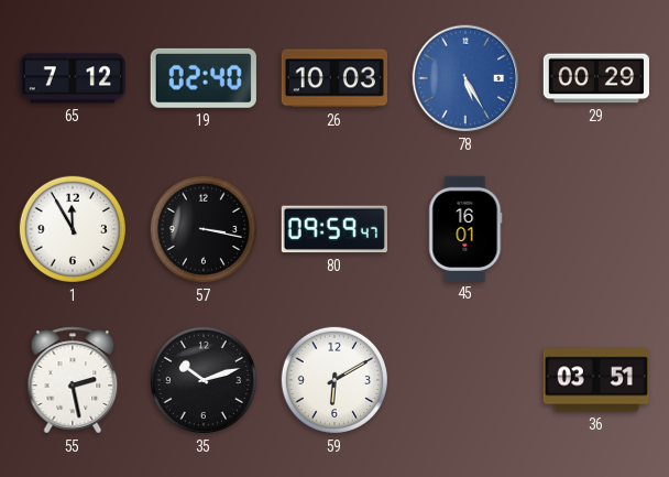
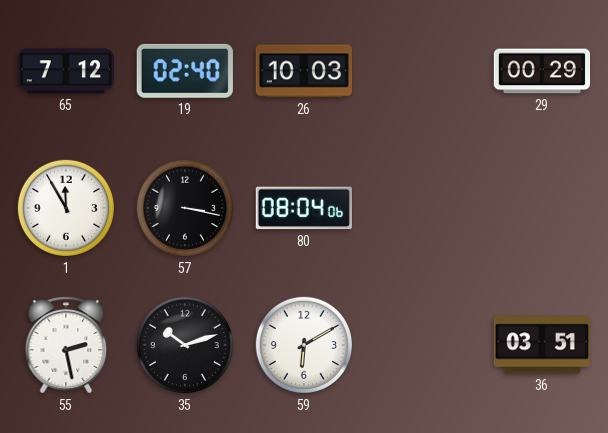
78: 5:25 -> none (465, 78)
80: 09:59 -> 08:04 (304, 208)
45: 16:01 -> none (465, 228)
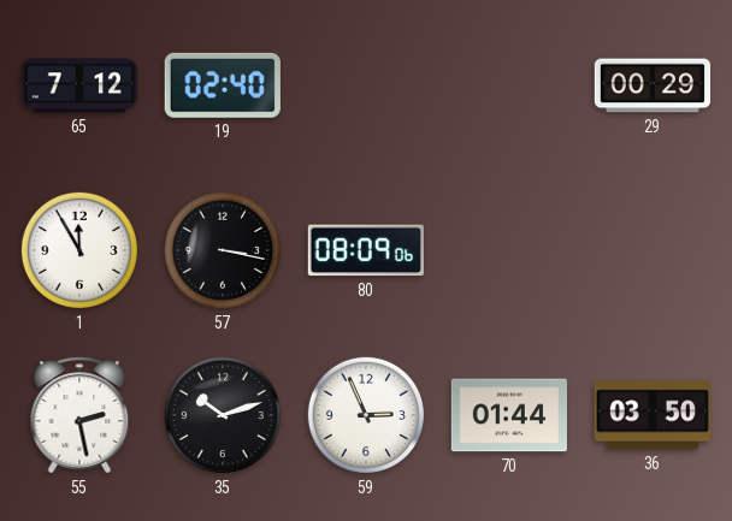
26: 10:03 -> none (304, 71)
80: 08:04 -> 08:09 (366, 250)
59: 6:10 -> 2:56 (366, 415)
70: none -> 01:44 (509, 415)
36: 03:51 -> 03:50 (653, 415)
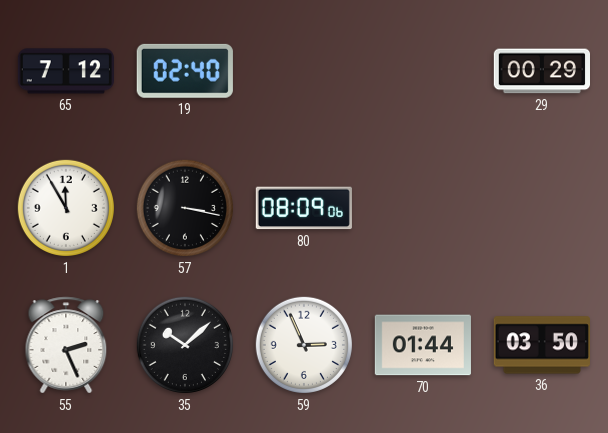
55: 2:28 -> 2:26 (66, 345)
35: 10:12 -> 10:08 (185, 345)
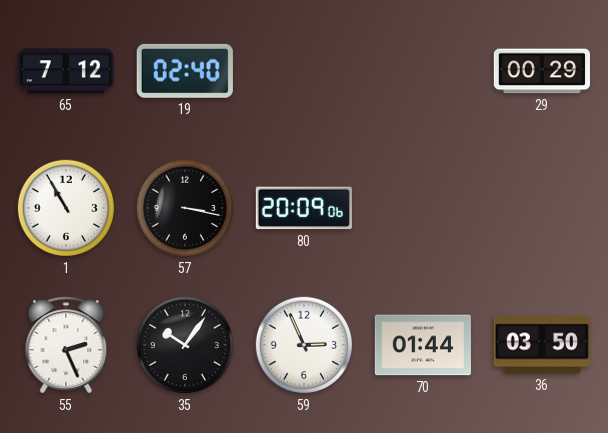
1: 11:55 -> 10:55 (66, 208)
80: 08:09 -> 20:09 (304, 208)
35: 10:08 -> 10:06 (185, 345)
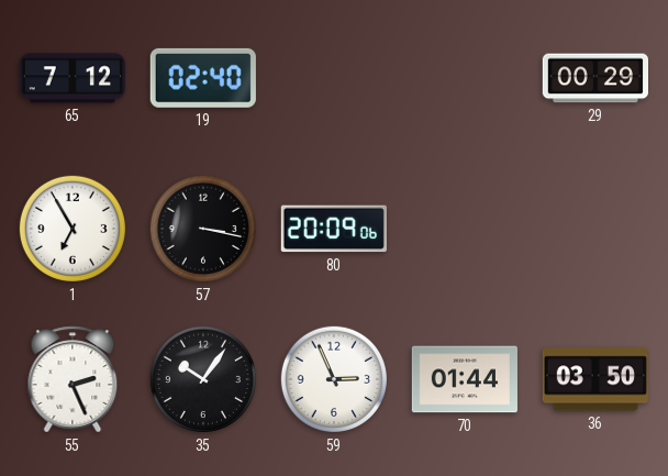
1: 10:55 -> 6:55 (73, 229)
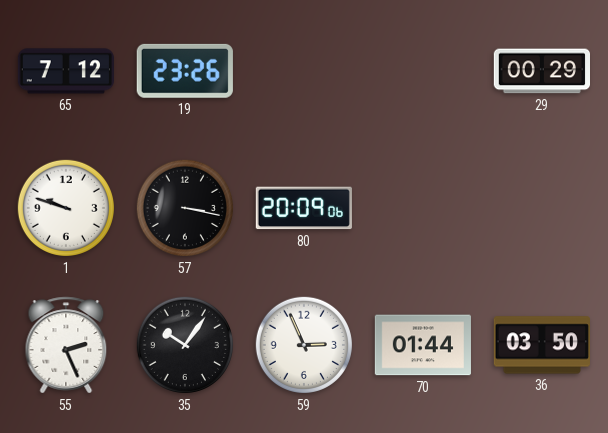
19: 02:40 -> 23:26 (185, 71)
1: 6:55 -> 9:48 (66, 208)
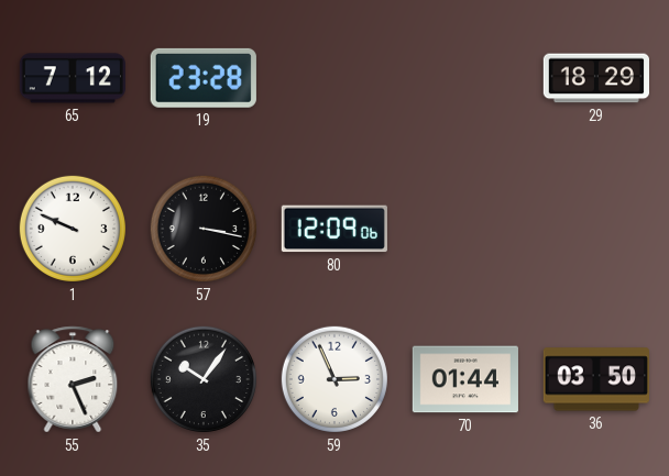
19: 23:26 -> 23:28 (204, 78)
29: 00:29 -> 18:29 (595, 78)
1: 9:48 -> 9:49 (73, 229)
80: 20:09 -> 12:09 (334, 229)
